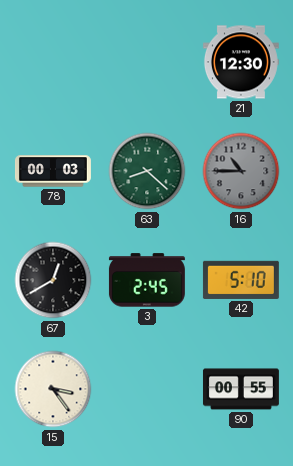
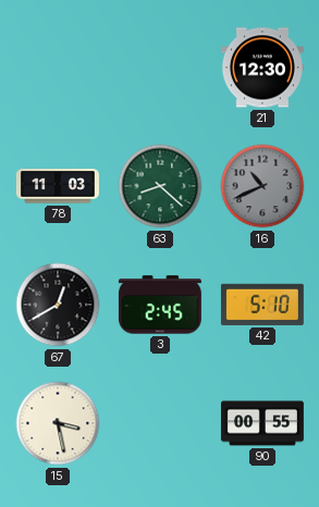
78: 00:03 -> 11:03 (58, 186)
16: 10:45 -> 10:41 (262, 186)
15: 3:24 -> 3:28 (58, 423)
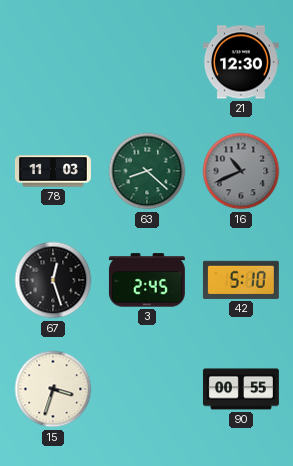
67: 12:40 -> 12:27 (53, 280)
15: 3:28 -> 3:33 (53, 389)
